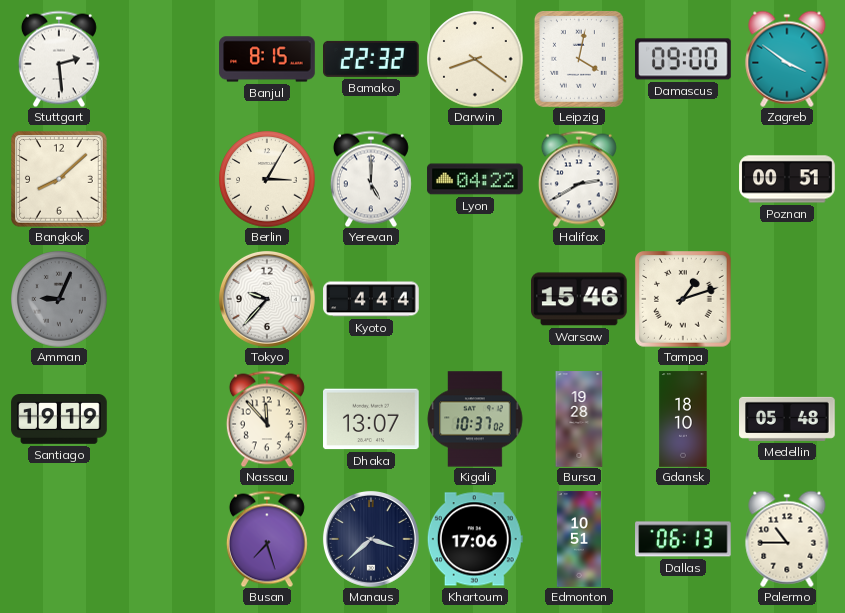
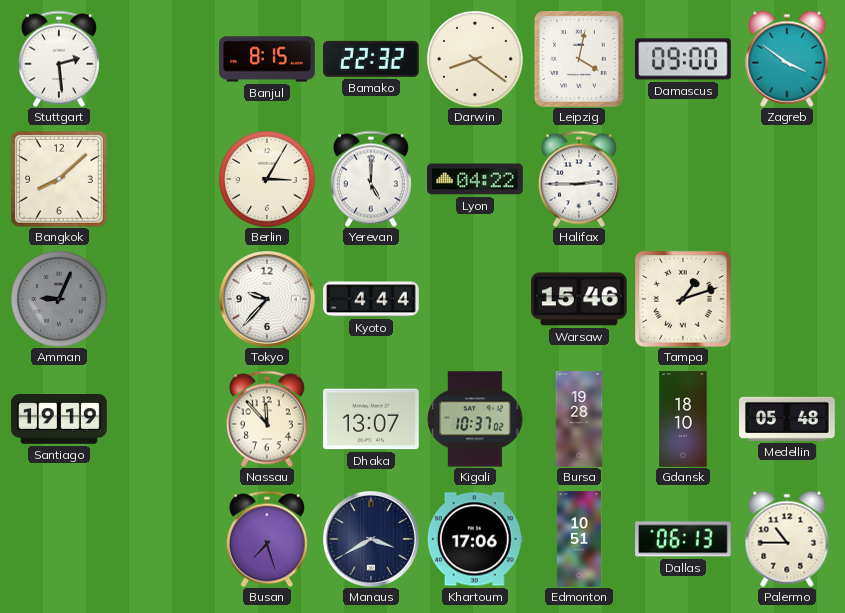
Halifax: 2:40 -> 2:45 (579, 179)
Poznan: 00:51 -> none (787, 179)
Manaus: 3:38 -> 3:40 (371, 539)
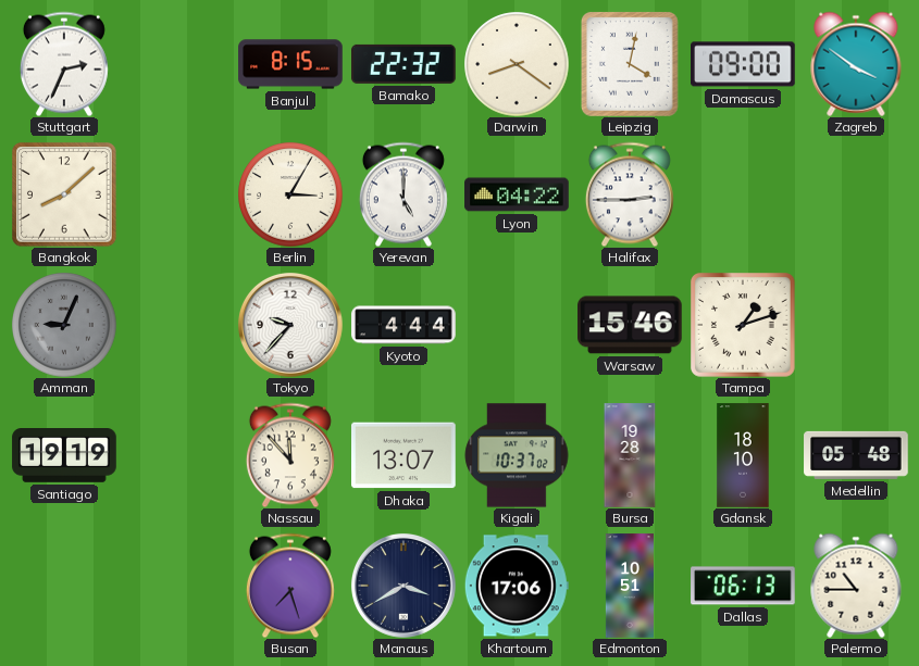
Stuttgart: 2:29 -> 2:34 (64, 64)
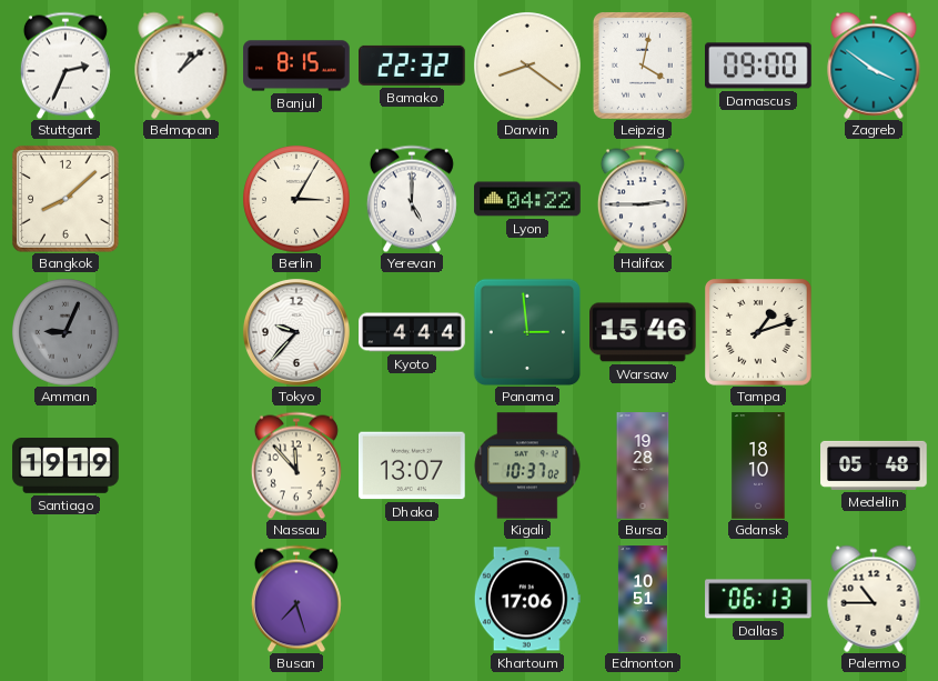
Belmopan: none -> 1:08 (181, 66)
Panama: none -> 2:59 (526, 331)
Manaus: 3:40 -> none (403, 586)
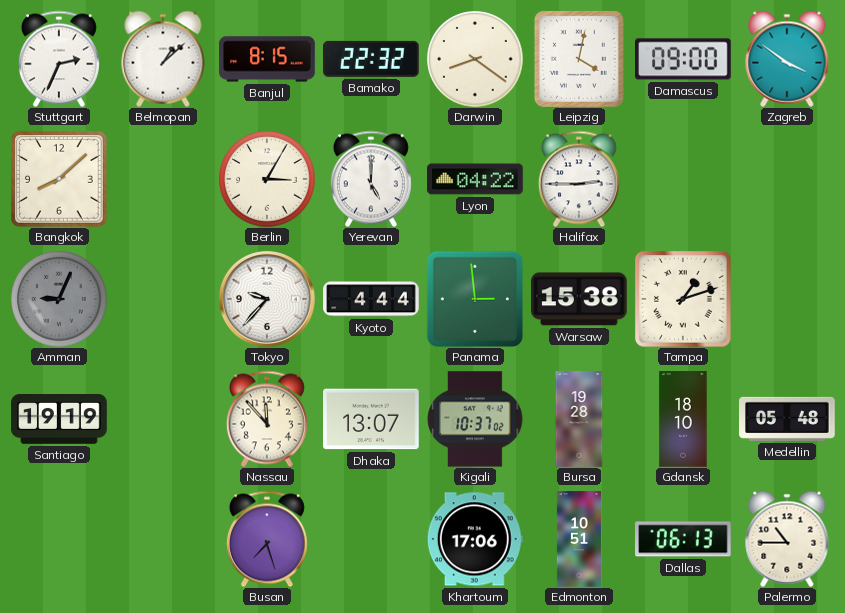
Warsaw: 15:46 -> 15:38 (580, 299)
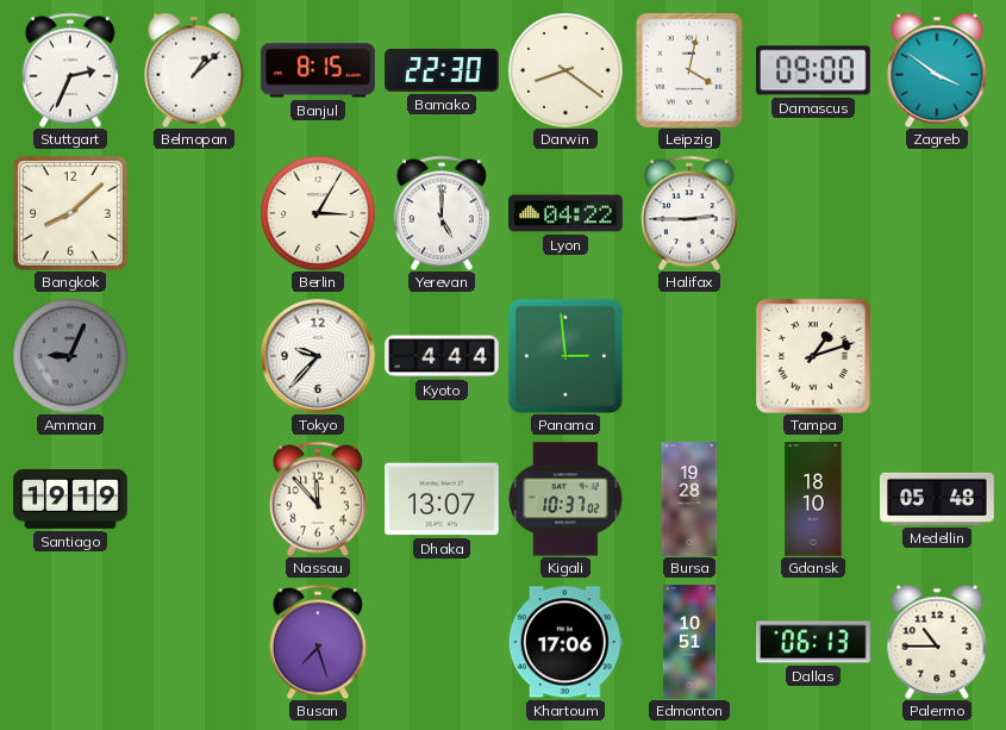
Bamako: 22:32 -> 22:30 (443, 70)
Warsaw: 15:38 -> none (580, 299)
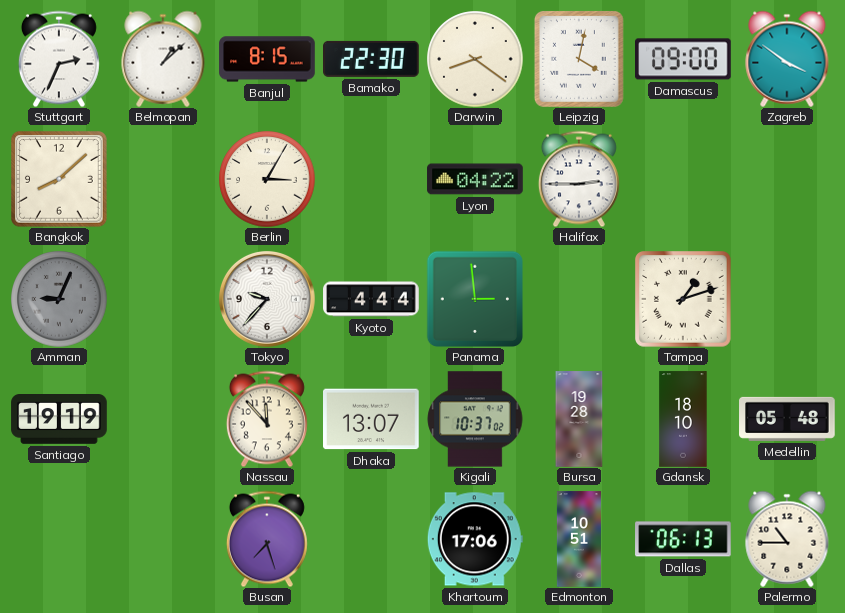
Yerevan: 5:00 -> none (442, 213)
